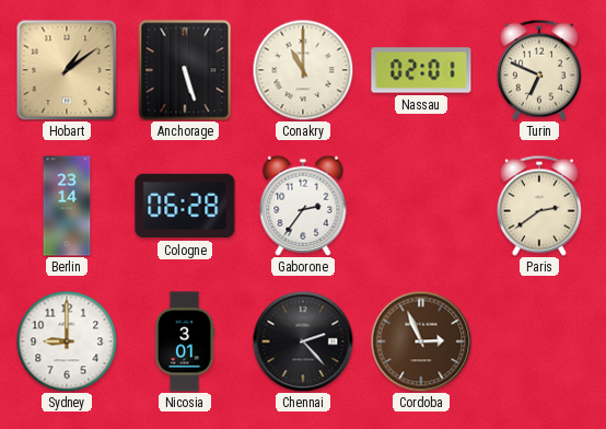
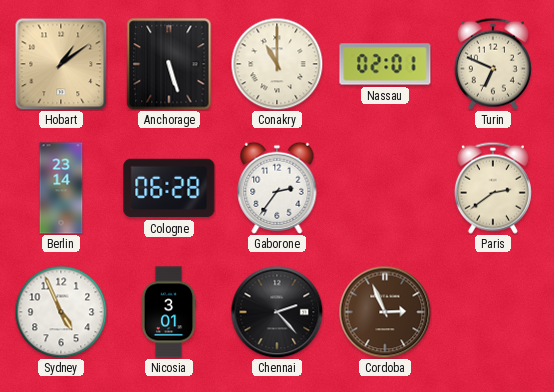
Sydney: 9:00 -> 4:56 (61, 312)
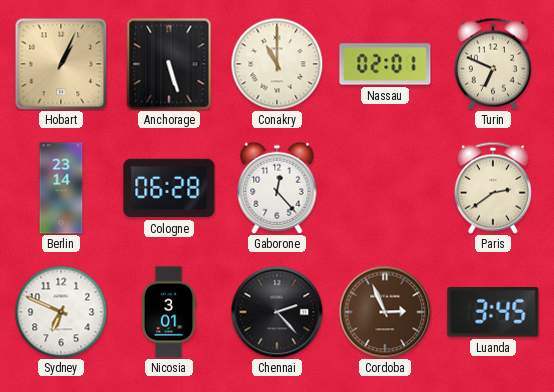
Hobart: 1:09 -> 1:04 (61, 64)
Gaborone: 2:36 -> 12:23 (277, 188)
Sydney: 4:56 -> 6:49 (61, 312)
Luanda: none -> 3:45 (493, 313)
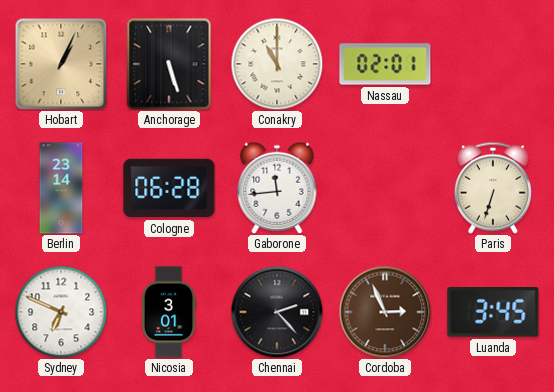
Turin: 6:49 -> none (493, 64)
Gaborone: 12:23 -> 11:44 (277, 188)
Paris: 2:39 -> 6:33 (493, 188)
